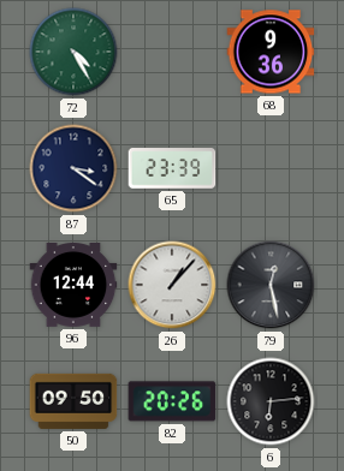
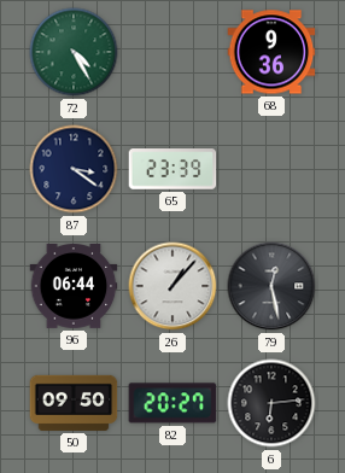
96: 12:44 -> 06:44 (74, 287)
82: 20:26 -> 20:27 (172, 403)
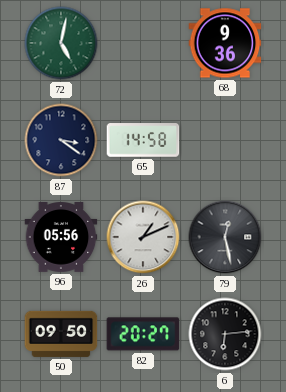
72: 4:25 -> 5:02 (61, 43)
65: 23:39 -> 14:58 (143, 140)
96: 06:44 -> 05:56 (61, 238)
26: 1:07 -> 1:11 (143, 237)
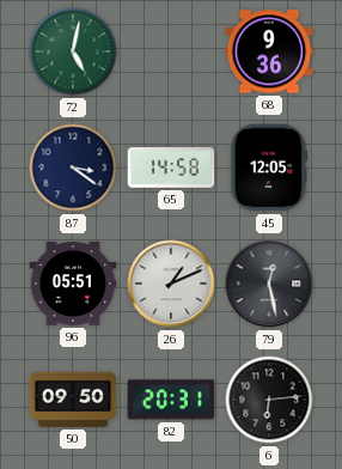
45: none -> 12:05 (269, 167)
96: 05:56 -> 05:51 (73, 285)
82: 20:27 -> 20:31 (171, 400)
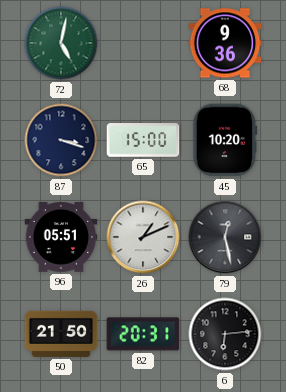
87: 3:21 -> 3:18 (61, 140)
65: 14:58 -> 15:00 (143, 140)
45: 12:05 -> 10:20 (225, 140)
50: 09:50 -> 21:50 (61, 334)
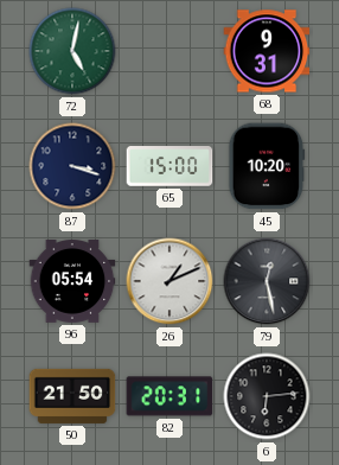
68: 9:36 -> 9:31 (267, 51)
96: 05:51 -> 05:54 (72, 282)
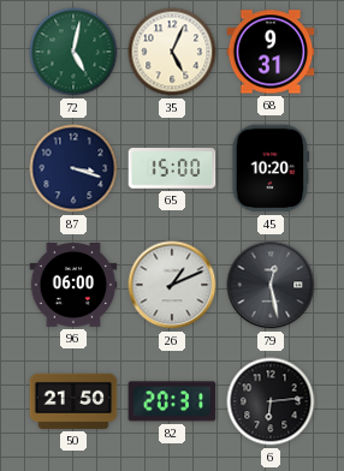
35: none -> 5:04 (172, 52)
96: 05:54 -> 06:00 (73, 286)
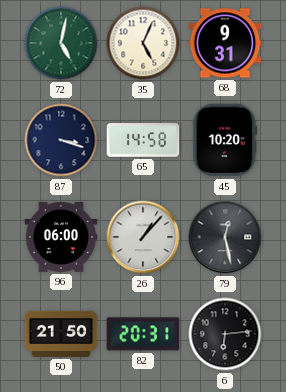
65: 15:00 -> 14:58 (143, 140)
26: 1:11 -> 1:07 (143, 237)
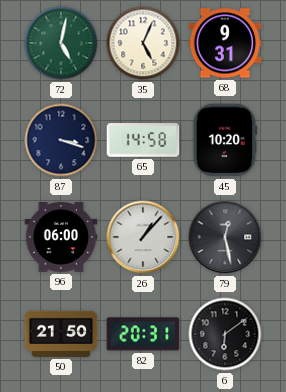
6: 6:14 -> 6:09 (225, 334)
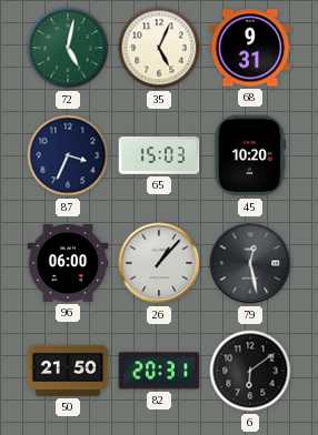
87: 3:18 -> 3:34 (68, 155)
65: 14:58 -> 15:03 (159, 155)
